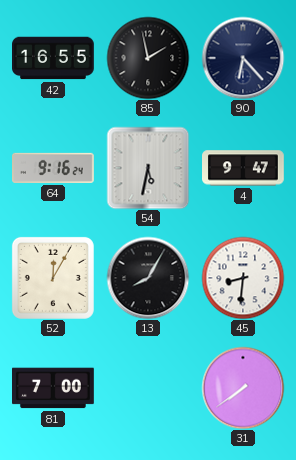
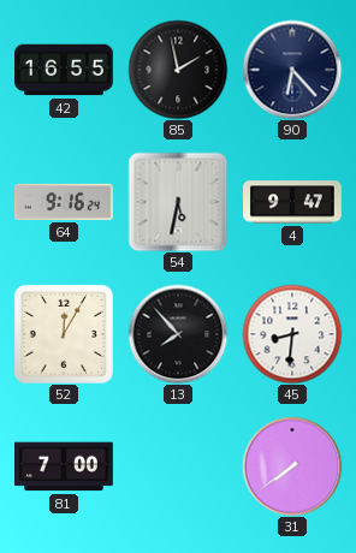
13: 8:05 -> 7:53 (178, 334)
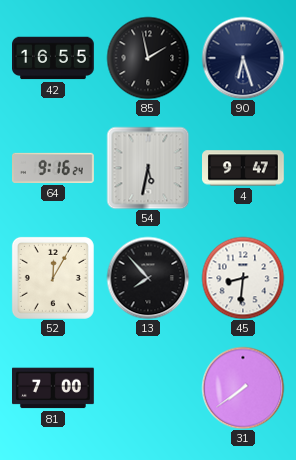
90: 6:23 -> 6:27 (243, 58)
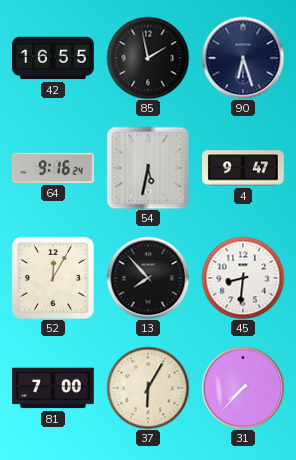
37: none -> 6:05 (148, 388)
31: 7:39 -> 7:37 (243, 388)
